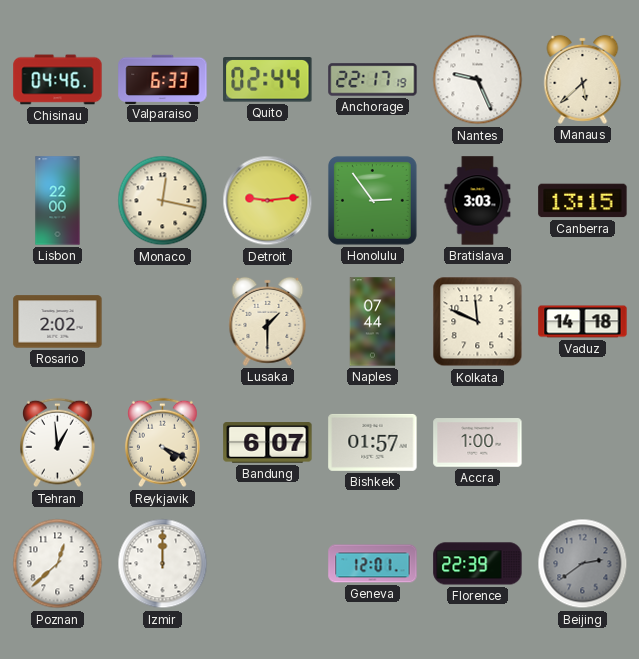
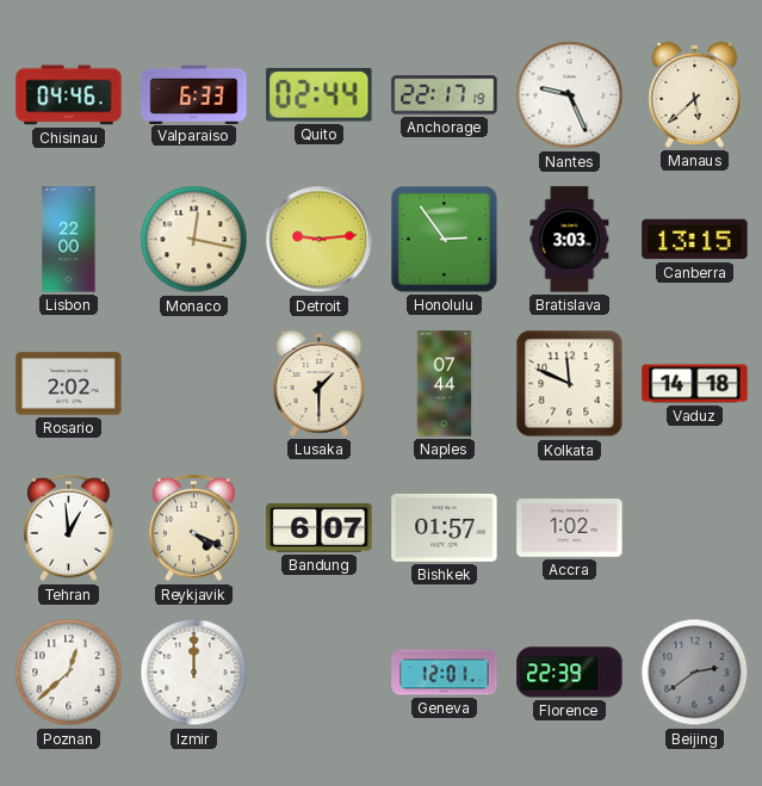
Accra: 1:00 -> 1:02 (570, 528)
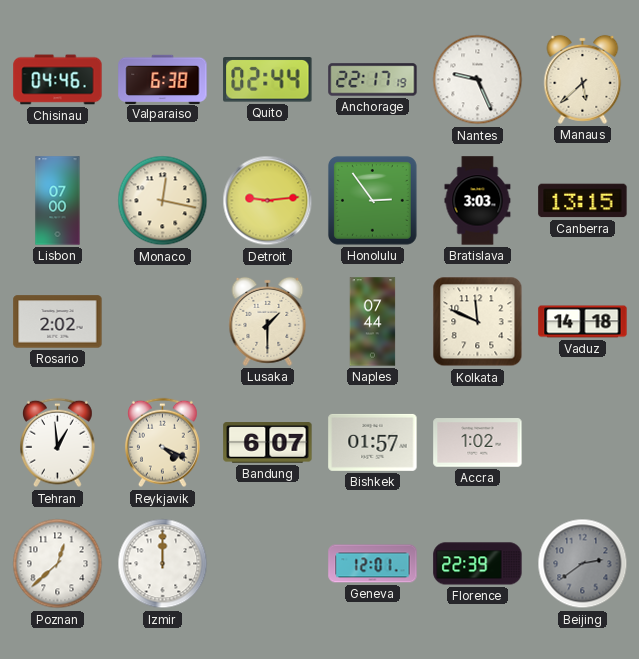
Valparaiso: 6:33 -> 6:38 (163, 79)
Lisbon: 22:00 -> 07:00 (58, 201)
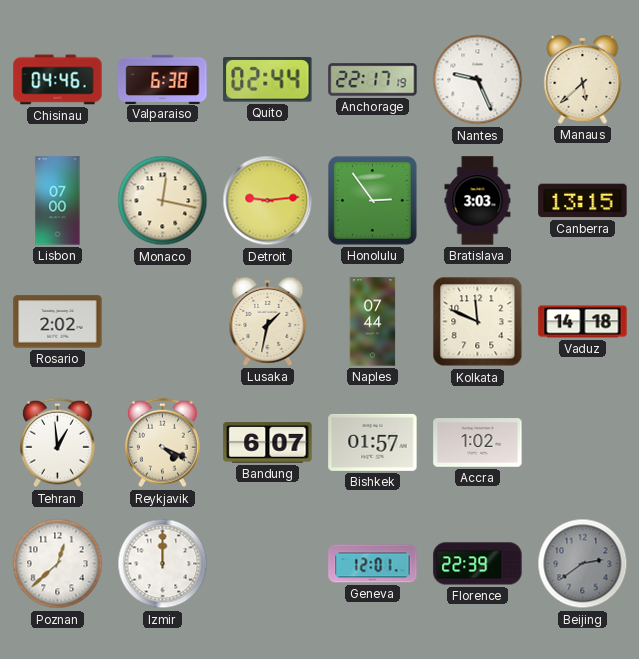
Lusaka: 1:30 -> 1:32 (268, 321)
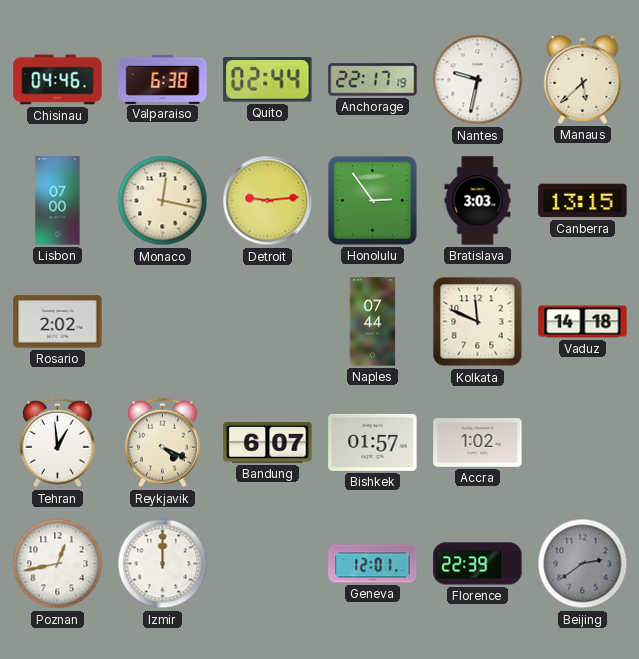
Nantes: 9:26 -> 9:32 (478, 80)
Lusaka: 1:32 -> none (268, 321)
Poznan: 12:38 -> 12:43 (58, 564)
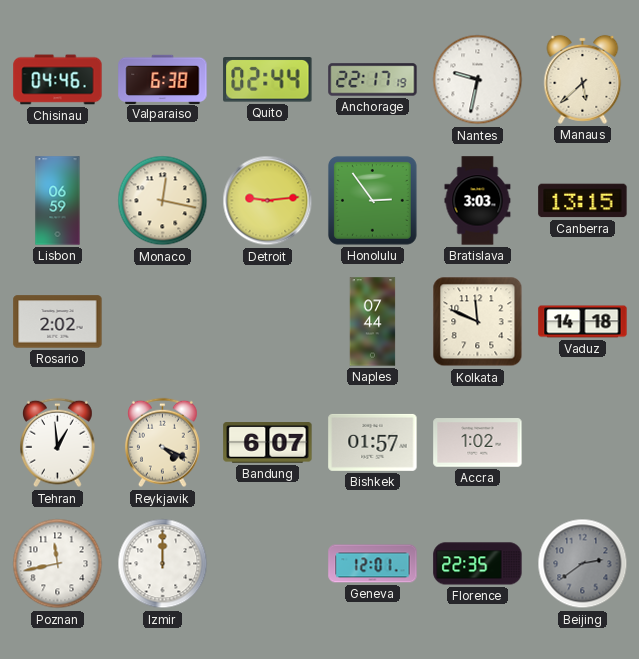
Lisbon: 07:00 -> 06:59 (58, 201)
Poznan: 12:43 -> 11:43 (58, 564)
Florence: 22:39 -> 22:35 (478, 564)
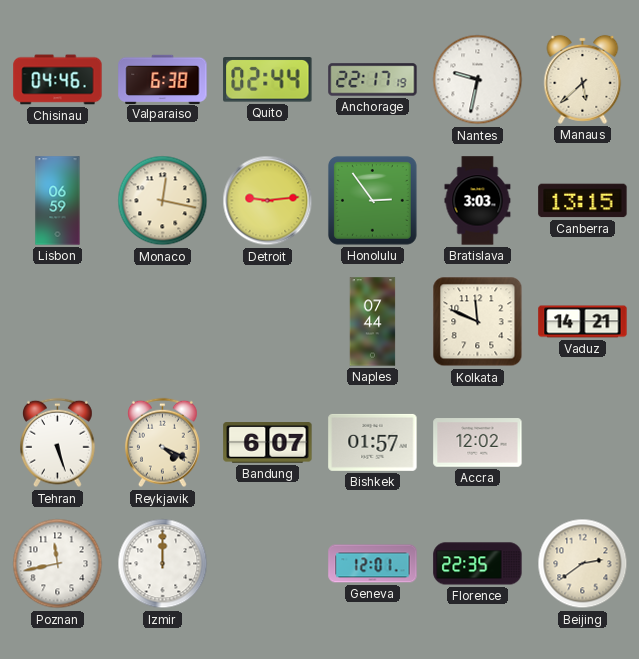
Rosario: 2:02 -> none (58, 322)
Vaduz: 14:18 -> 14:21 (583, 322)
Tehran: 12:59 -> 5:27 (58, 443)
Accra: 1:02 -> 12:02 (478, 443)
Beijing dial: grey -> cream (583, 564)
